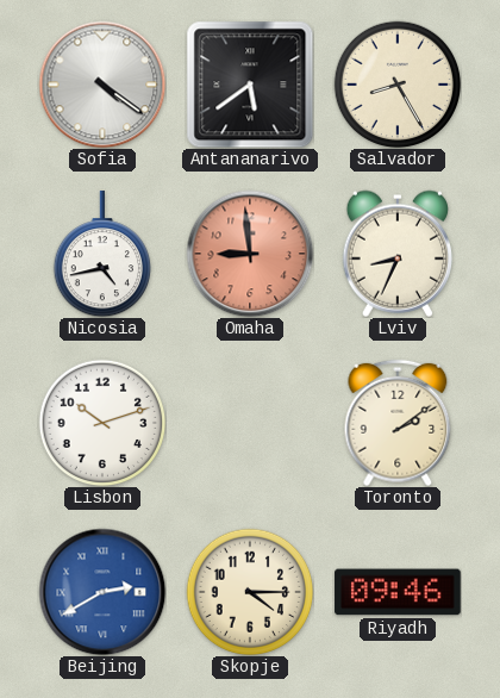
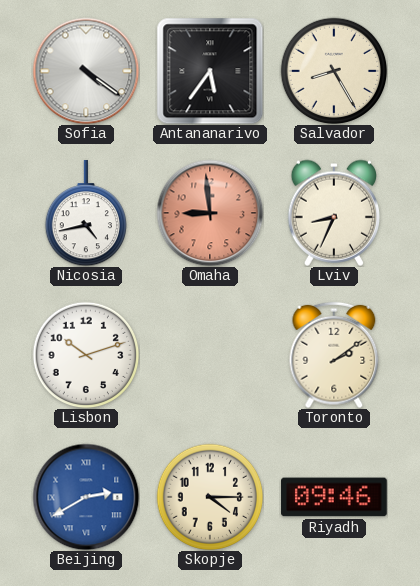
Antananarivo: 5:39 -> 5:36 (210, 71)
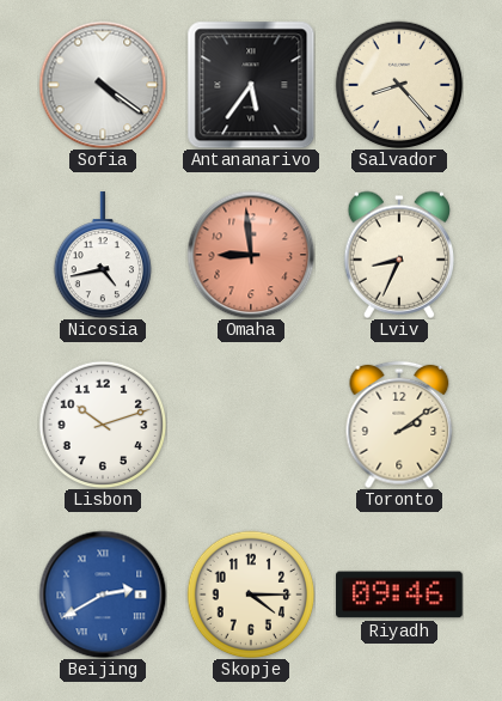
Salvador: 8:25 -> 8:23 (399, 85)
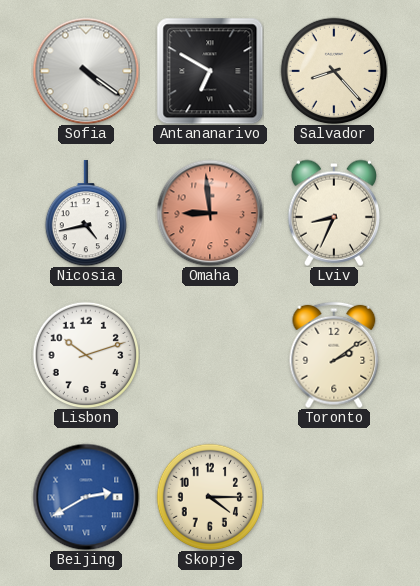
Antananarivo: 5:36 -> 6:50 (210, 71)
Riyadh: 09:46 -> none (399, 595)
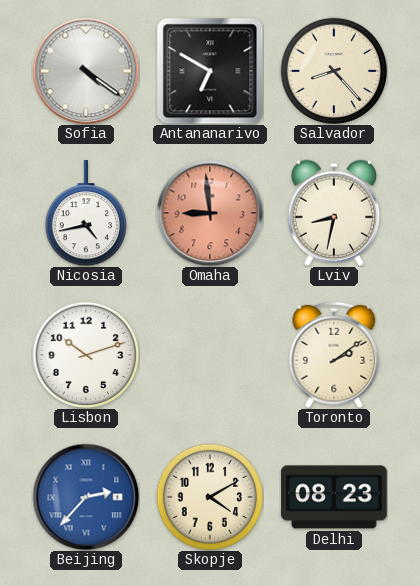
Lviv: 8:34 -> 8:32 (333, 213)
Beijing: 2:40 -> 2:37 (86, 497)
Skopje: 4:15 -> 4:10 (210, 497)
Delhi: none -> 08:23 (334, 497)
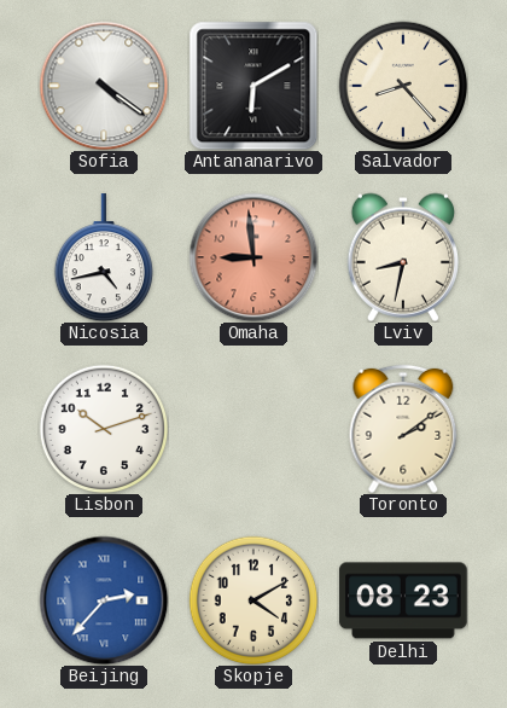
Antananarivo: 6:50 -> 6:10 (253, 86)
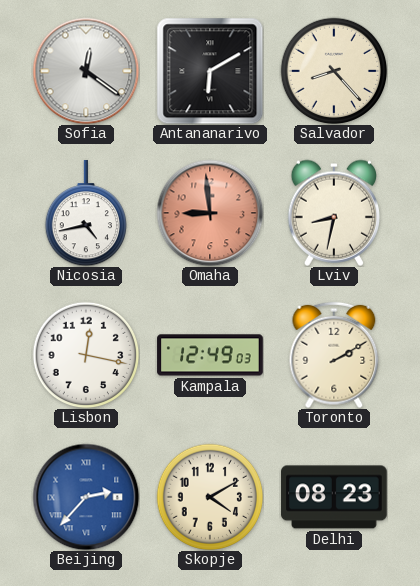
Sofia: 4:21 -> 12:21 (86, 71)
Lisbon: 10:12 -> 12:17 (86, 355)
Kampala: none -> 12:49 (210, 355)
Toronto: 2:09 -> 2:10 (334, 355)
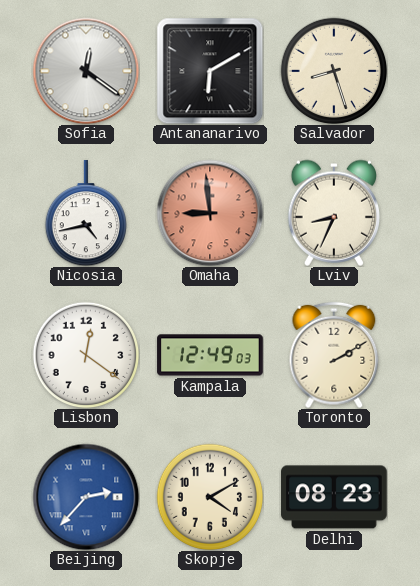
Salvador: 8:23 -> 8:27 (334, 71)
Lviv: 8:32 -> 8:34 (333, 213)
Lisbon: 12:17 -> 12:21 (86, 355)
